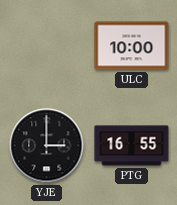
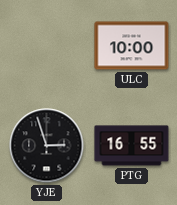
YJE: 3:00 -> 2:57 (47, 146)
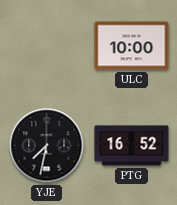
YJE: 2:57 -> 7:32 (47, 146)
PTG: 16:55 -> 16:52 (132, 146)
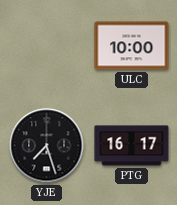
YJE: 7:32 -> 7:27 (47, 146)
PTG: 16:52 -> 16:17 (132, 146)
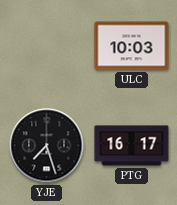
ULC: 10:00 -> 10:03 (132, 46)
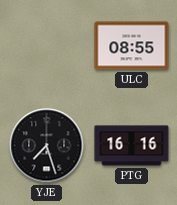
ULC: 10:03 -> 08:55 (132, 46)
PTG: 16:17 -> 16:16 (132, 146)
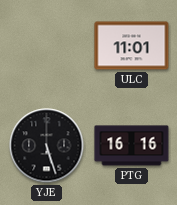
ULC: 08:55 -> 11:01 (132, 46)
YJE: 7:27 -> 5:27 (47, 146)
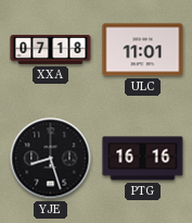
XXA: none -> 07:18 (51, 50)
YJE: 5:27 -> 8:27 (51, 159)
